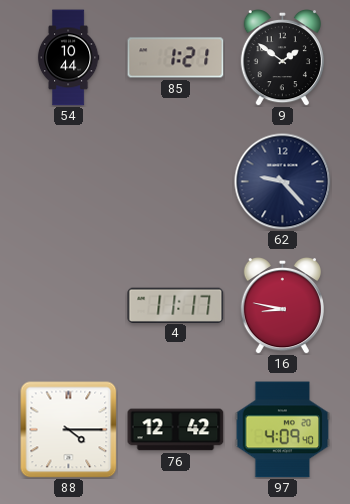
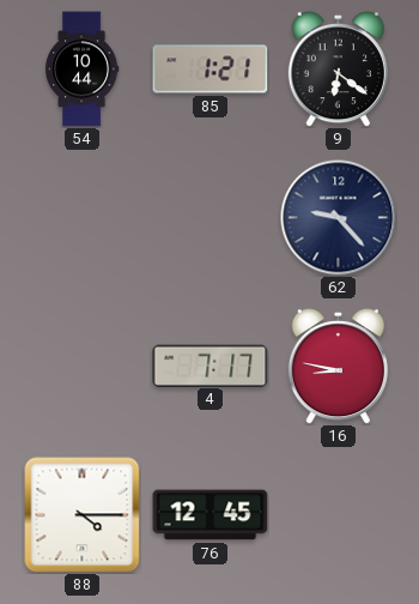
9: 1:51 -> 6:21 (338, 70)
4: 11:17 -> 7:17 (211, 366)
76: 12:42 -> 12:45 (211, 515)
97: 4:09 -> none (283, 430)
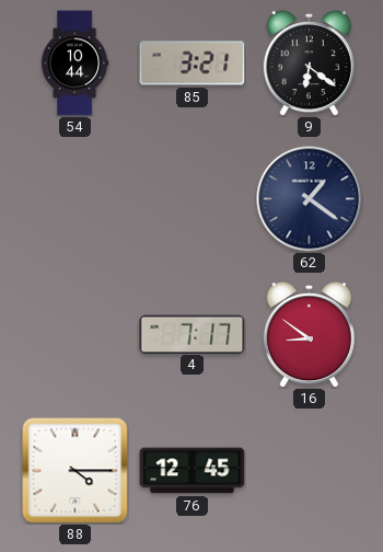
85: 1:21 -> 3:21 (193, 64)
62: 9:23 -> 1:21 (310, 199)
16: 8:47 -> 8:51 (309, 335)
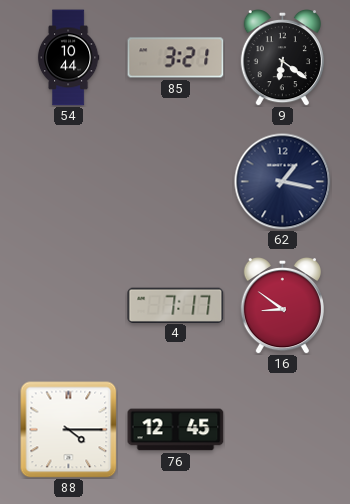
62: 1:21 -> 1:17 (283, 182)
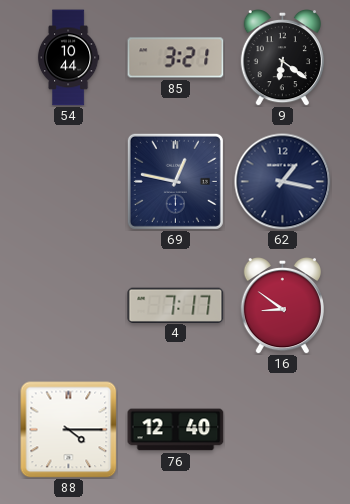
69: none -> 12:47 (175, 181)
76: 12:45 -> 12:40 (176, 430)
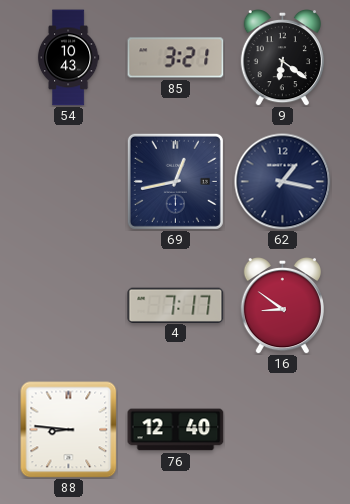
54: 10:44 -> 10:43 (68, 58)
69: 12:47 -> 12:43 (175, 181)
88: 4:15 -> 8:46 (69, 430)
